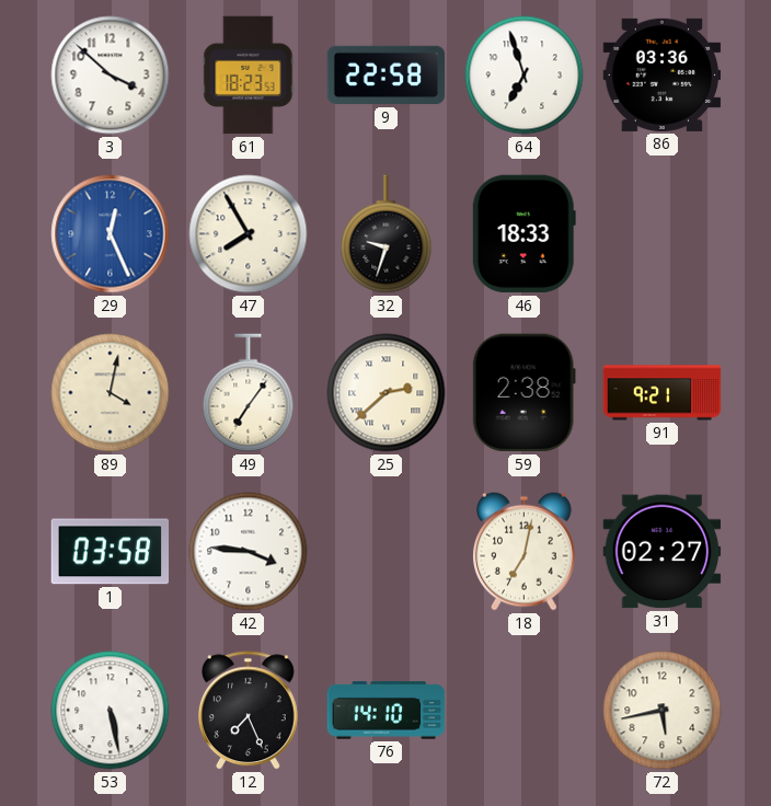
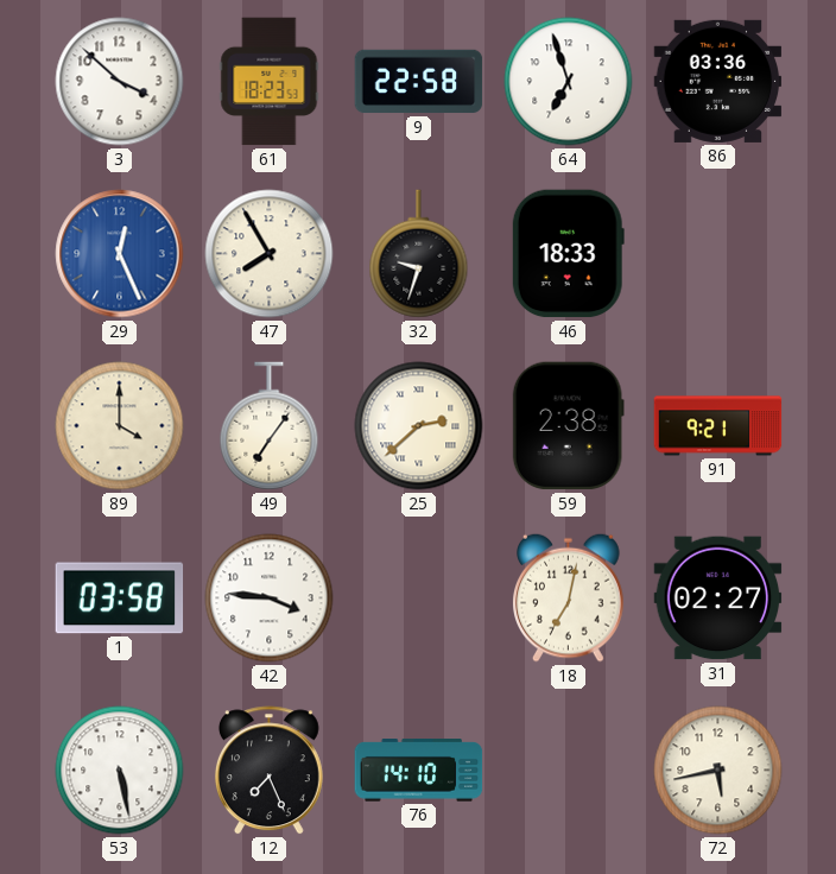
89: 4:02 -> 4:00 (120, 426)
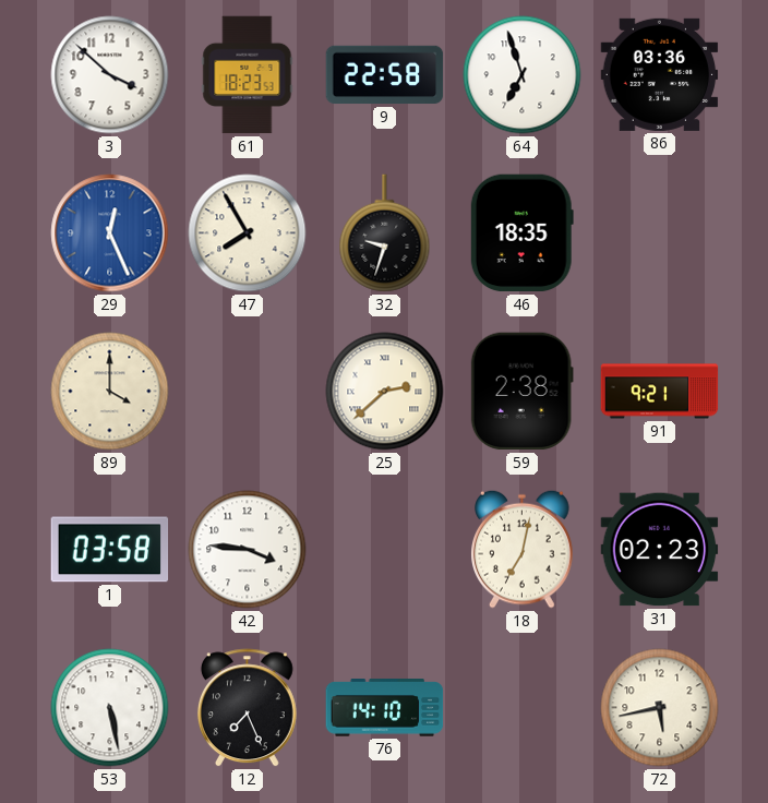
46: 18:33 -> 18:35 (521, 233)
49: 7:06 -> none (270, 426)
31: 02:27 -> 02:23 (660, 550)
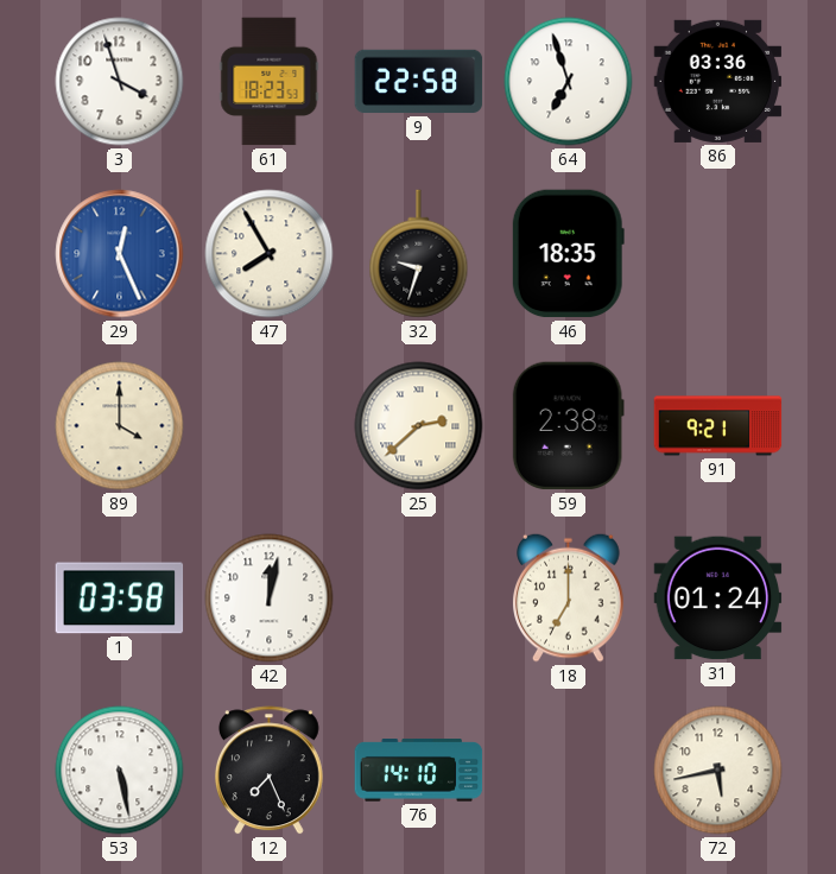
3: 3:52 -> 3:57 (120, 82)
42: 3:46 -> 12:02 (270, 598)
18: 7:02 -> 7:00 (569, 597)
31: 02:23 -> 01:24 (718, 598)
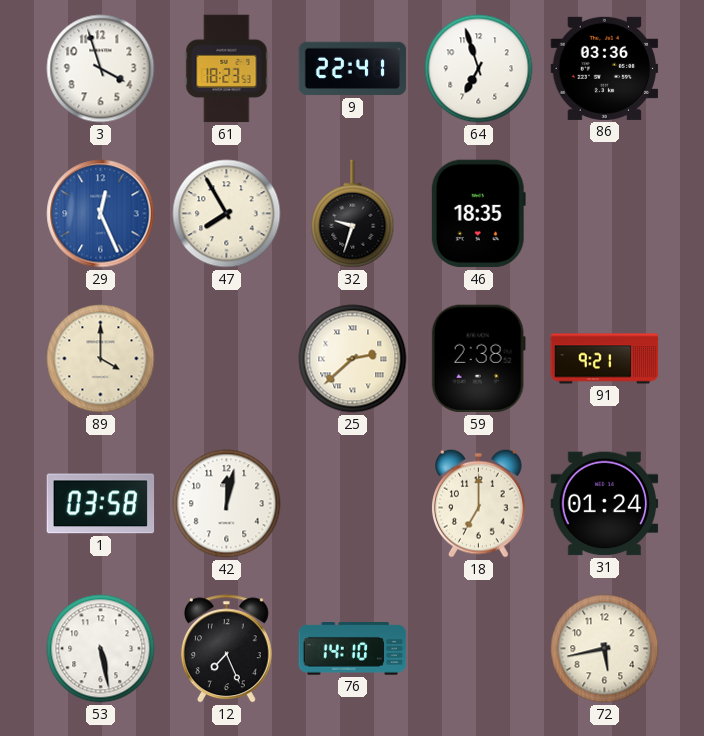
9: 22:58 -> 22:41 (353, 69)
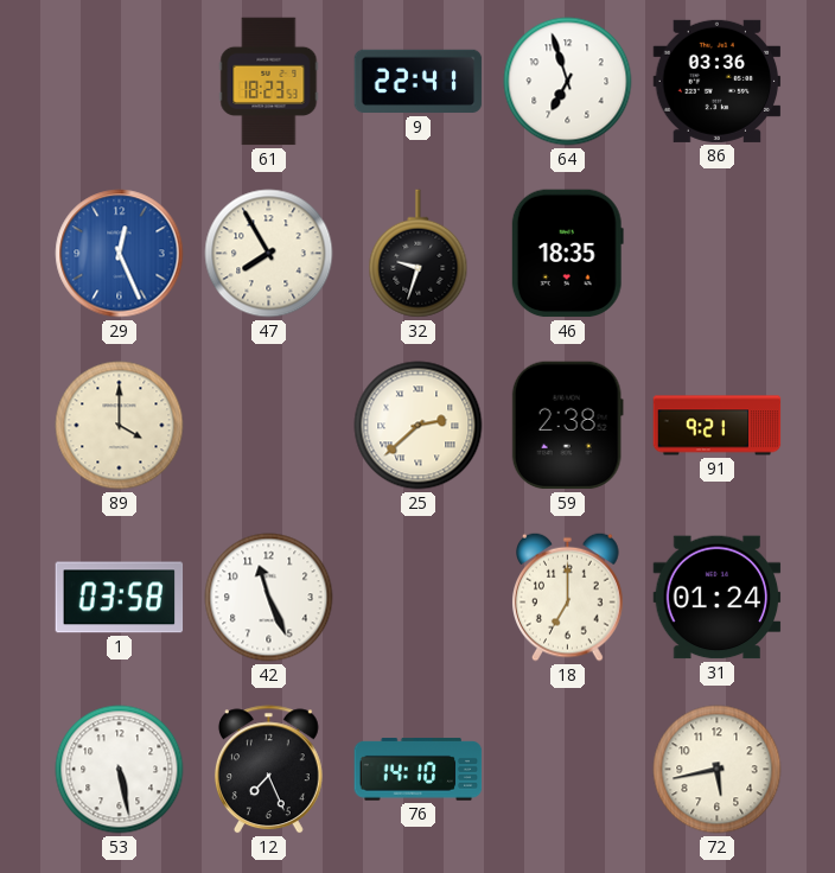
3: 3:57 -> none (101, 69)
42: 12:02 -> 11:26 (269, 598)
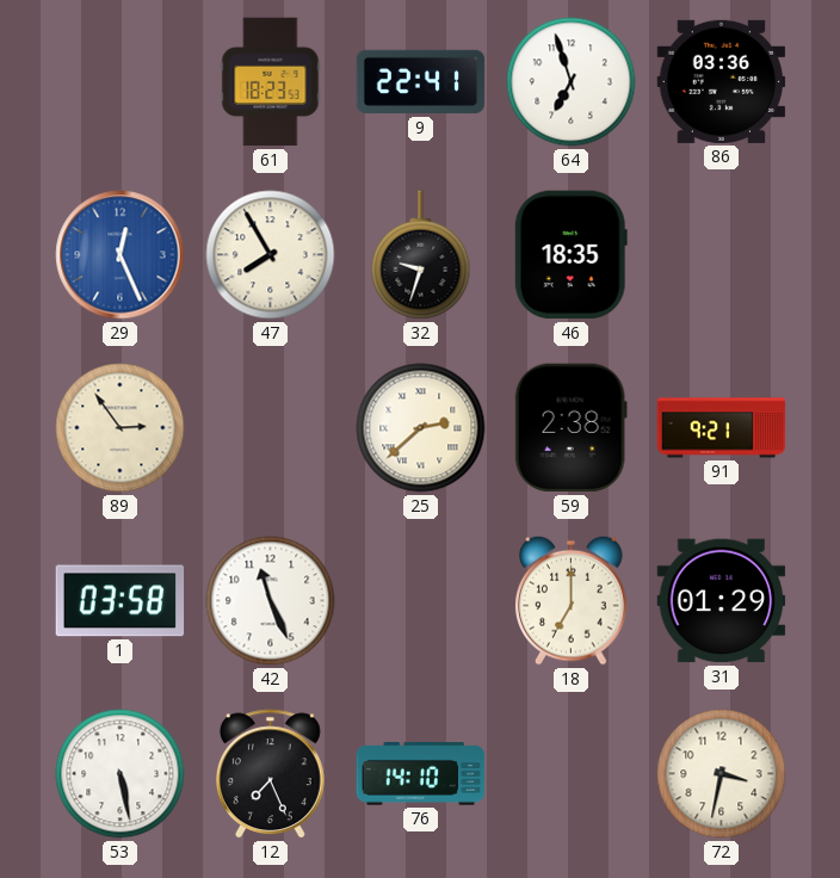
89: 4:00 -> 2:54 (121, 428)
31: 01:24 -> 01:29 (722, 601)
72: 5:43 -> 3:32 (722, 774)
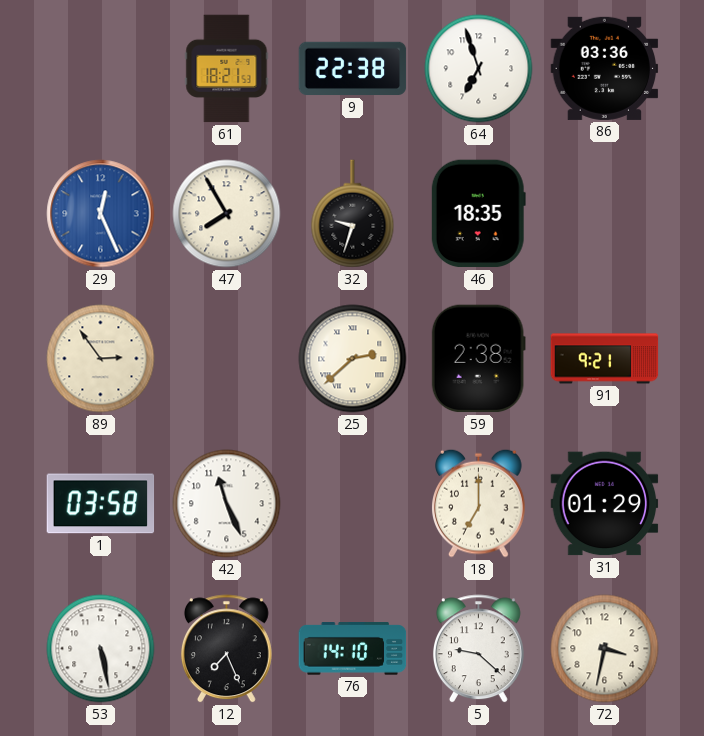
61: 18:23 -> 18:21 (227, 69)
9: 22:41 -> 22:38 (353, 69)
5: none -> 9:22 (478, 649)
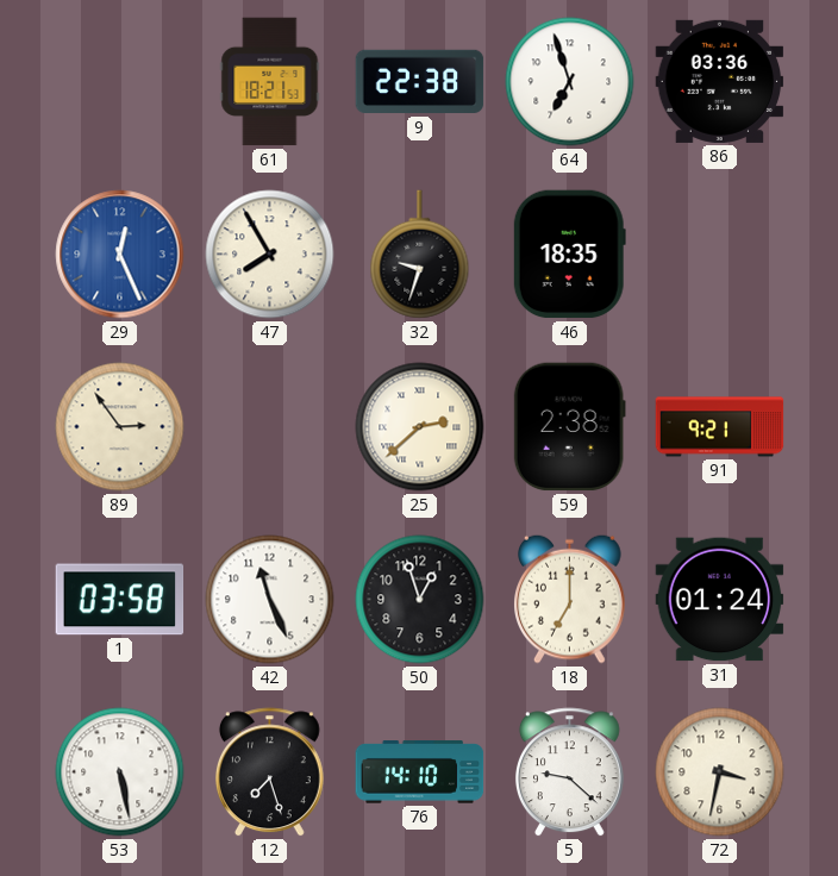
50: none -> 12:57 (420, 600)
31: 01:29 -> 01:24 (720, 600)
12: 7:26 -> 7:27 (269, 772)
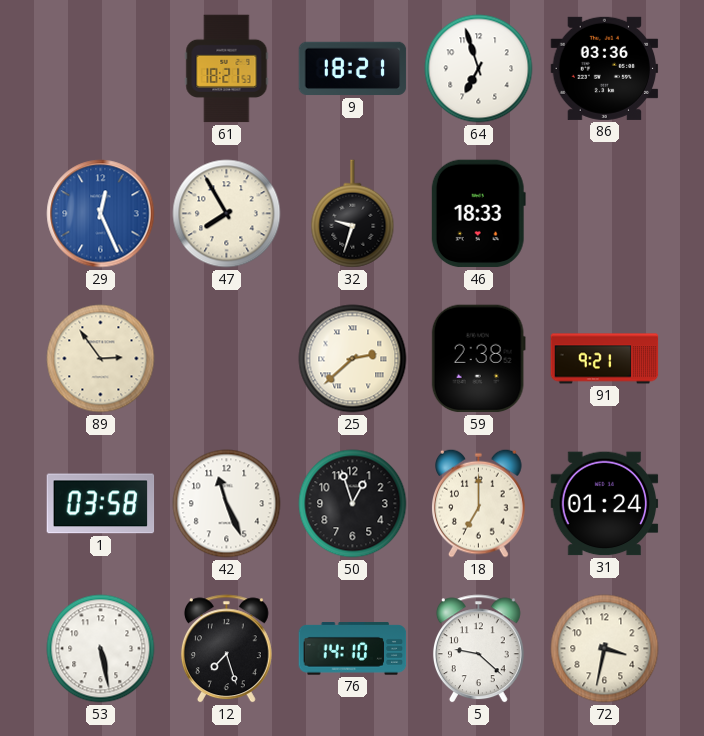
9: 22:38 -> 18:21 (353, 69)
46: 18:35 -> 18:33 (478, 214)
